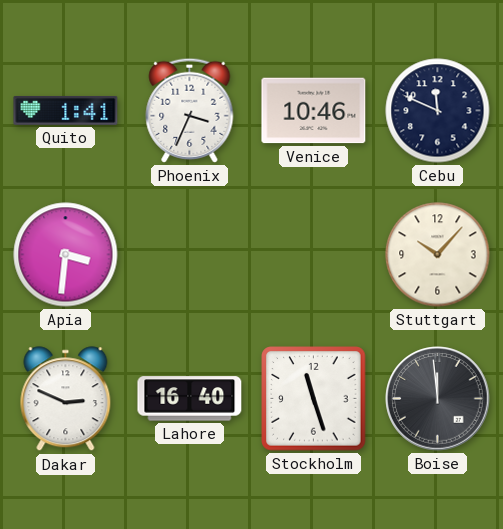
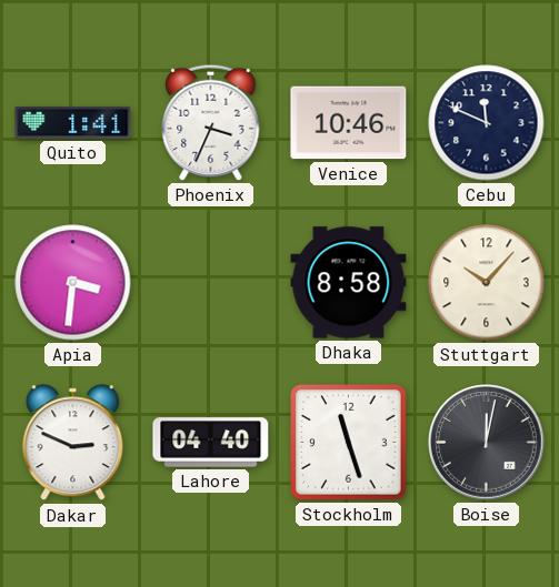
Dhaka: none -> 8:58 (349, 283)
Lahore: 16:40 -> 04:40 (211, 443)
Boise: 11:59 -> 12:02 (487, 443)
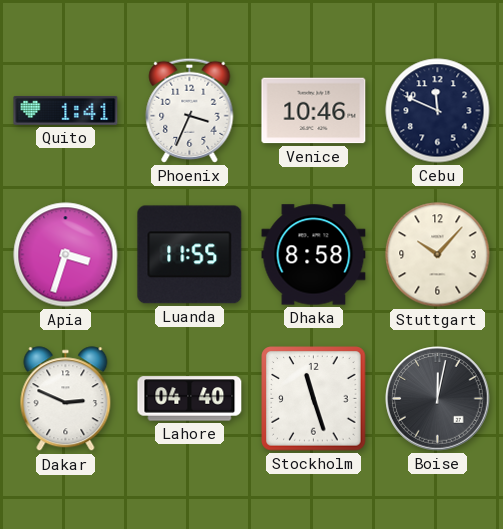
Apia: 3:31 -> 3:33 (66, 255)
Luanda: none -> 11:55 (190, 255)
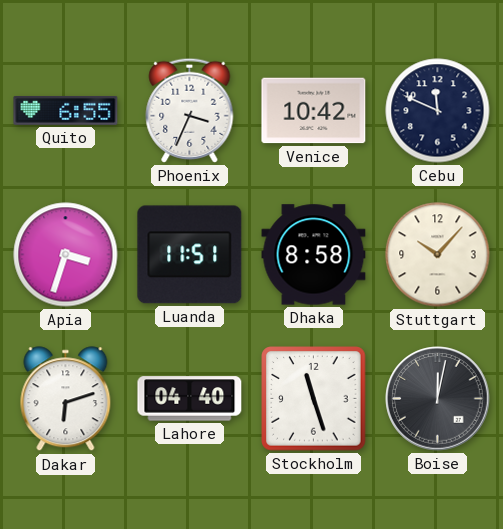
Quito: 1:41 -> 6:55 (66, 110)
Venice: 10:46 -> 10:42 (314, 111)
Luanda: 11:55 -> 11:51 (190, 255)
Dakar: 2:49 -> 6:12 (66, 399)
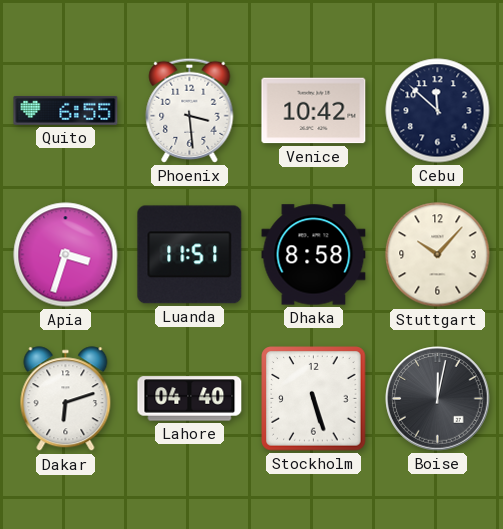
Phoenix: 3:34 -> 3:29 (190, 110)
Cebu: 11:49 -> 11:52 (438, 111)
Stockholm: 11:27 -> 5:27 (314, 399)
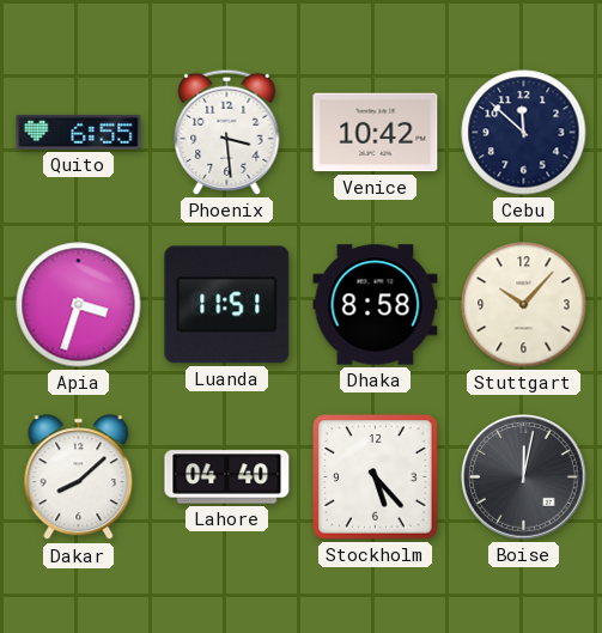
Dakar: 6:12 -> 8:08 (79, 477)
Stockholm: 5:27 -> 5:23 (376, 477)
